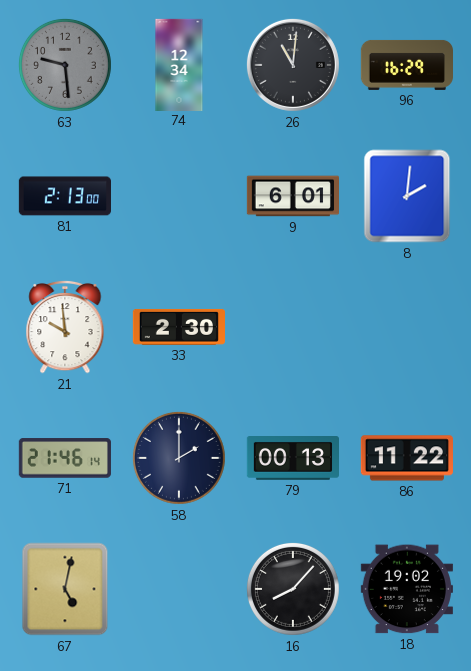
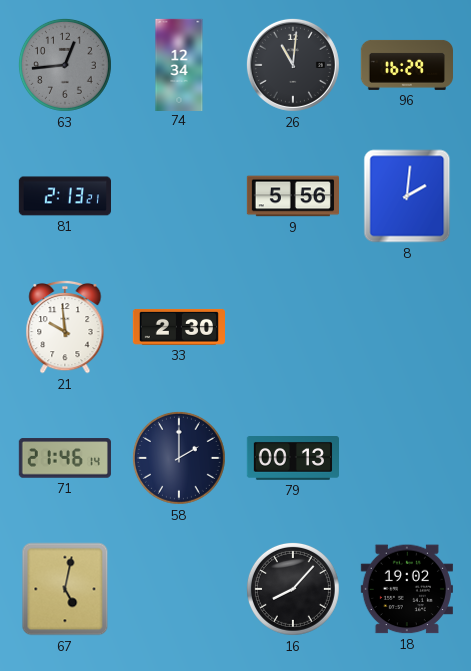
63: 9:29 -> 12:44 (65, 65)
81: 2:13:00 -> 2:13:21 (64, 196)
9: 6:01 -> 5:56 (292, 196)
86: 11:22 -> none (407, 458)
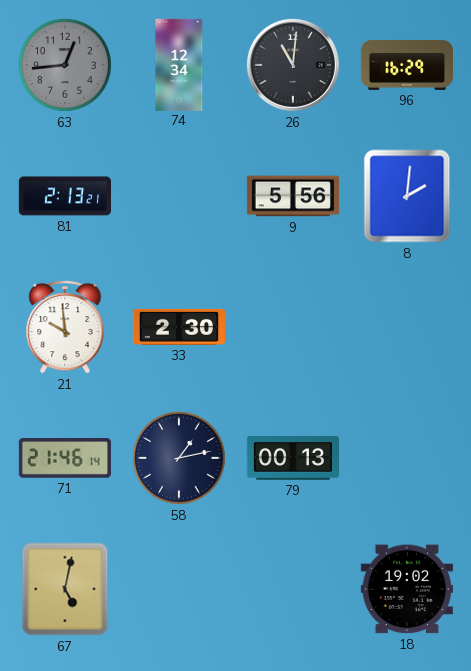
58: 2:00 -> 1:13 (179, 458)
16: 8:07 -> none (293, 589)
